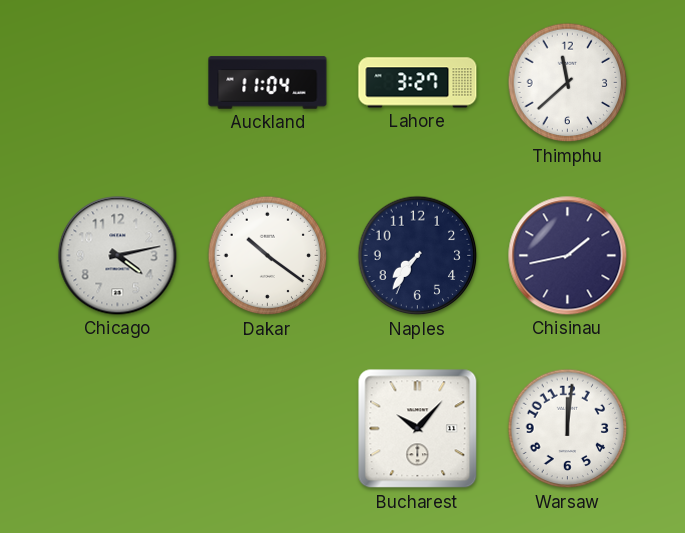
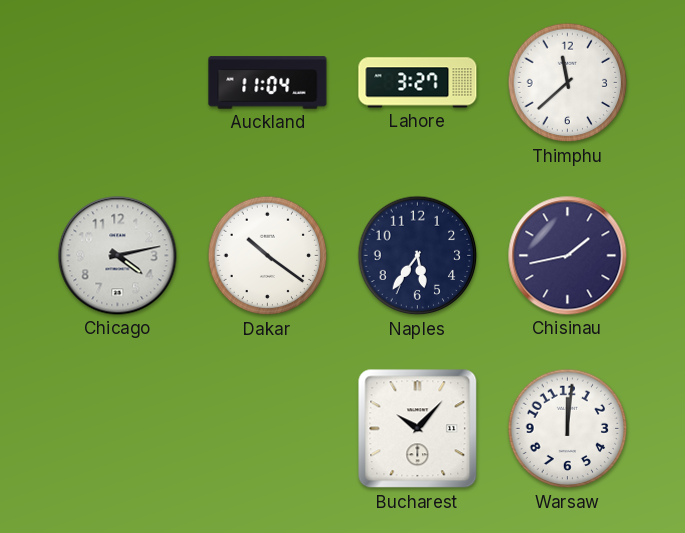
Naples: 7:36 -> 5:36 (418, 256)
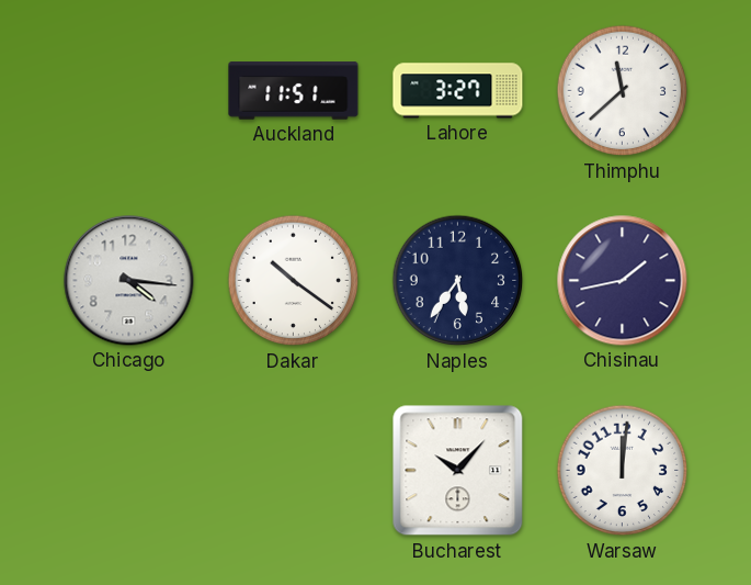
Auckland: 11:04 -> 11:51 (294, 91)
Chicago: 4:13 -> 4:16 (129, 281)
